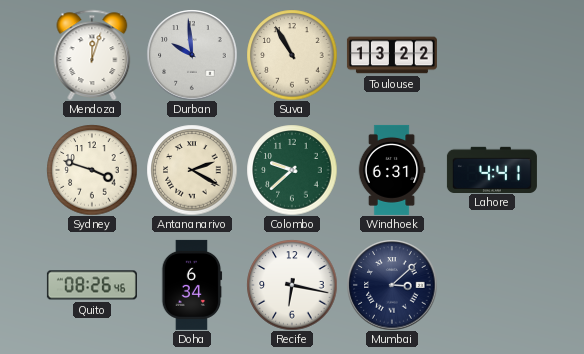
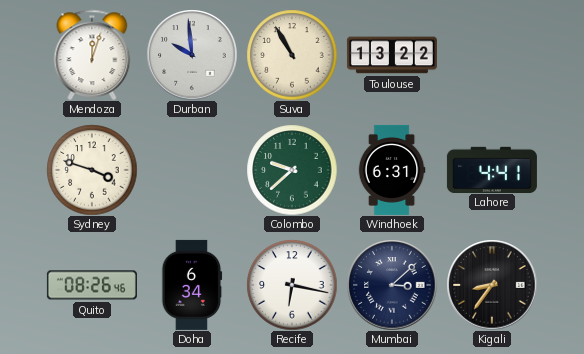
Antananarivo: 2:20 -> none (192, 170)
Kigali: none -> 8:36 (492, 285)
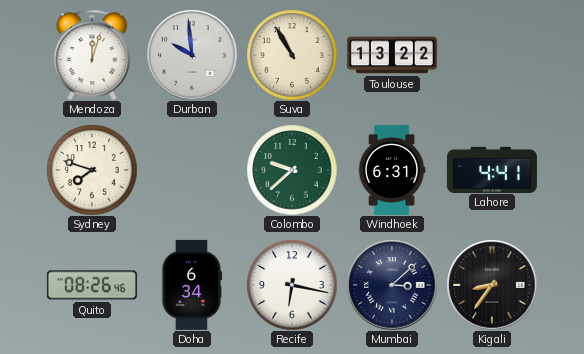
Sydney: 3:48 -> 7:48 (92, 170)
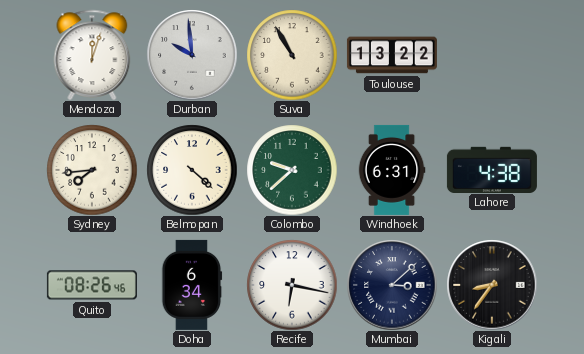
Sydney: 7:48 -> 7:44 (92, 170)
Belmopan: none -> 4:22 (192, 170)
Lahore: 4:41 -> 4:38 (492, 169)
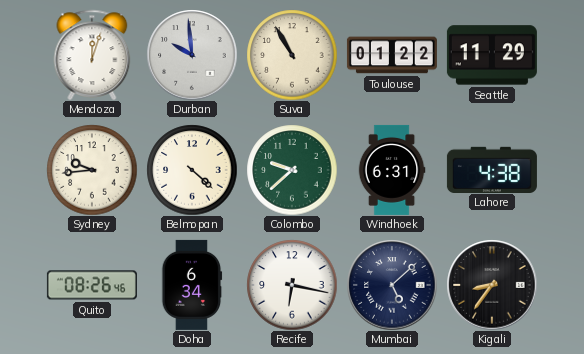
Toulouse: 13:22 -> 01:22 (392, 55)
Seattle: none -> 11:29 (492, 55)
Sydney: 7:44 -> 9:44 (92, 170)
Mumbai: 3:08 -> 5:08 (392, 285)
